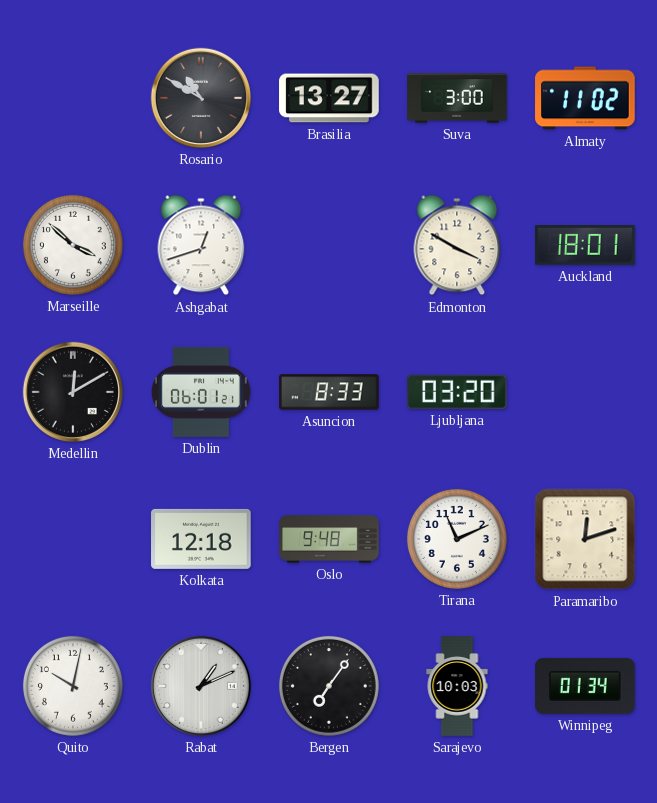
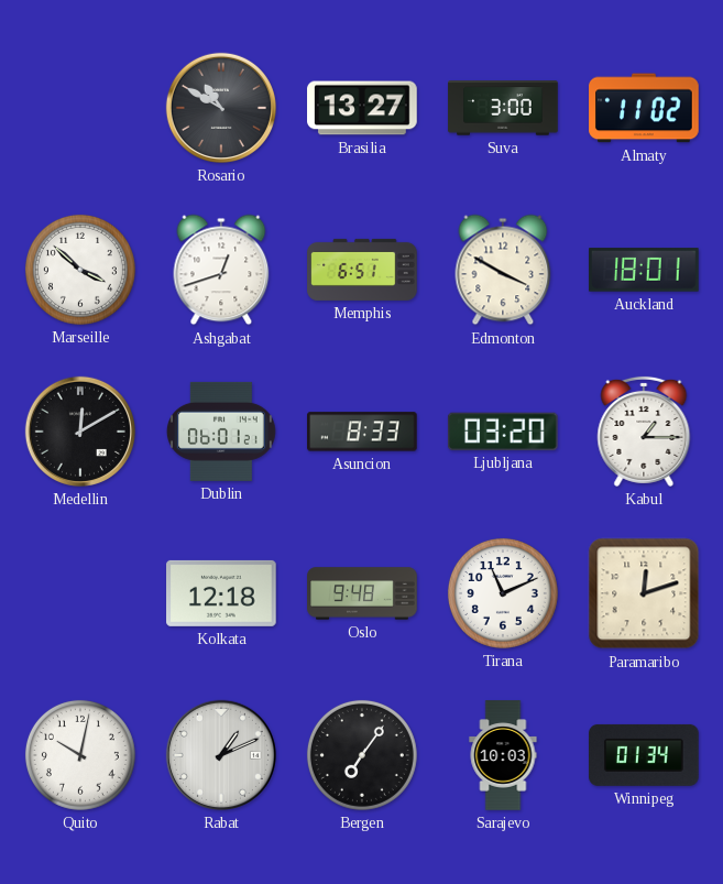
Memphis: none -> 6:51 (362, 270)
Kabul: none -> 1:15 (644, 432)
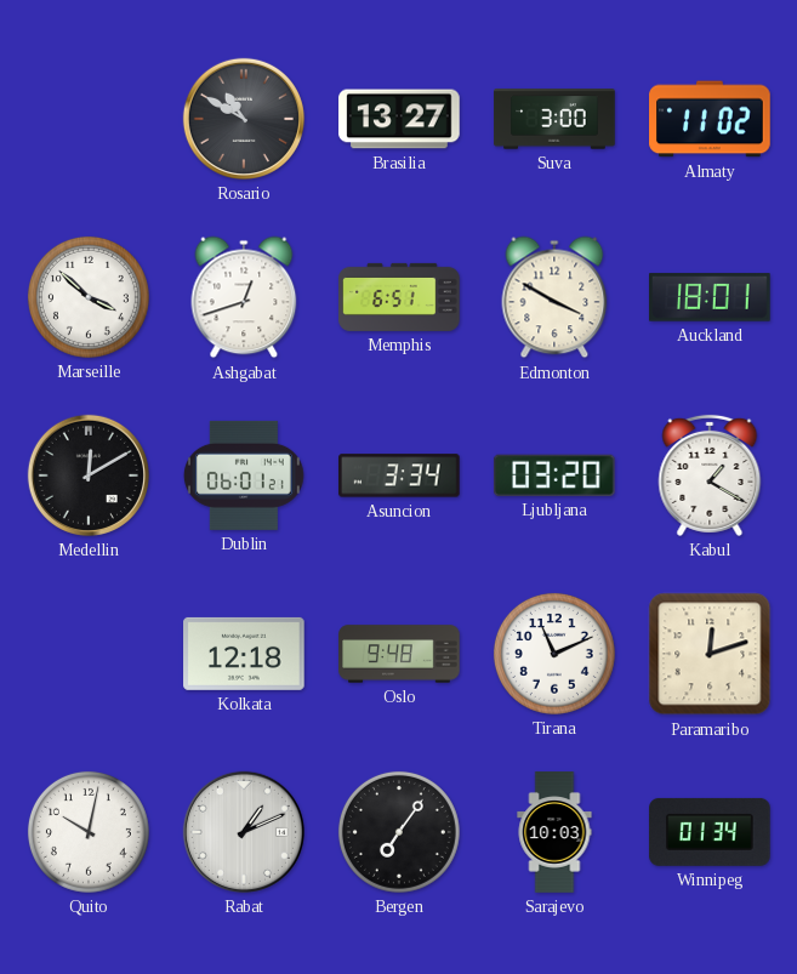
Asuncion: 8:33 -> 3:34 (399, 475)
Kabul: 1:15 -> 1:20 (710, 475)
